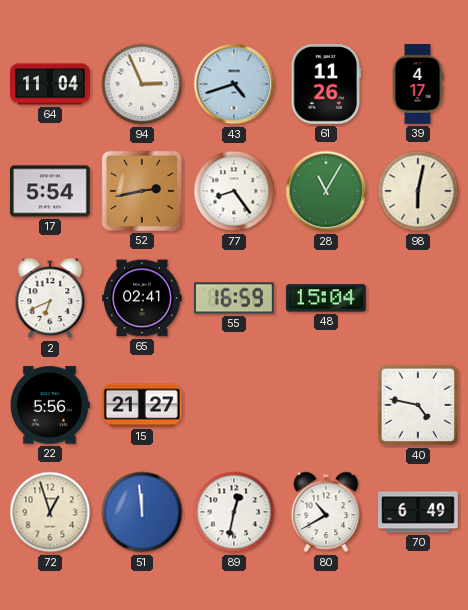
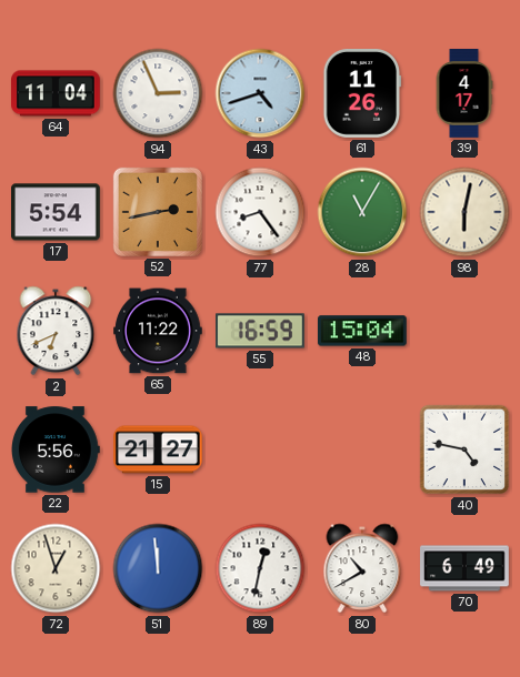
65: 02:41 -> 11:22 (159, 331)
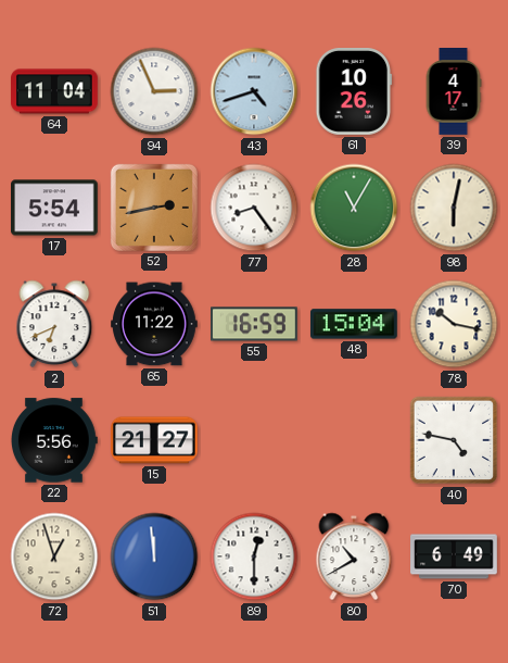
61: 11:26 -> 10:26 (354, 92)
78: none -> 10:17 (454, 324)
89: 12:32 -> 12:30 (254, 556)
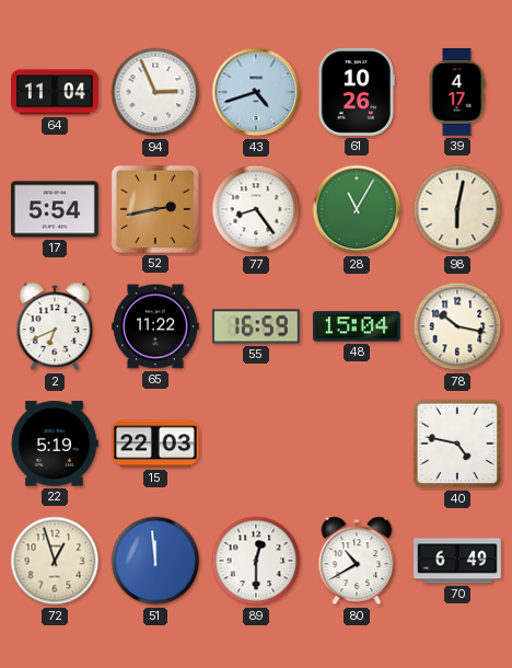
22: 5:56 -> 5:19 (56, 444)
15: 21:27 -> 22:03 (156, 444)
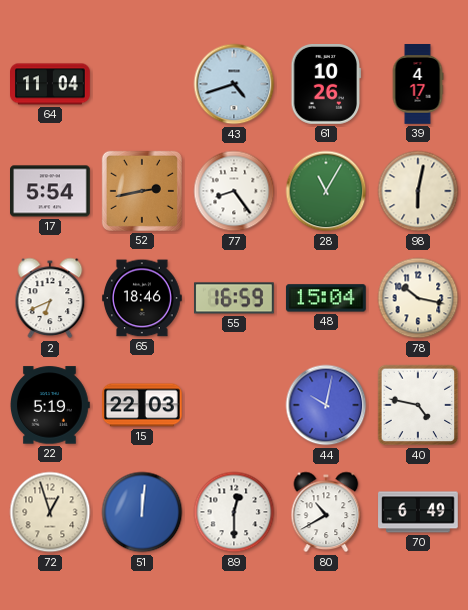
94: 2:56 -> none (155, 92)
65: 11:22 -> 18:46 (143, 298)
44: none -> 10:02 (326, 405)
51: 11:59 -> 12:01 (142, 512)
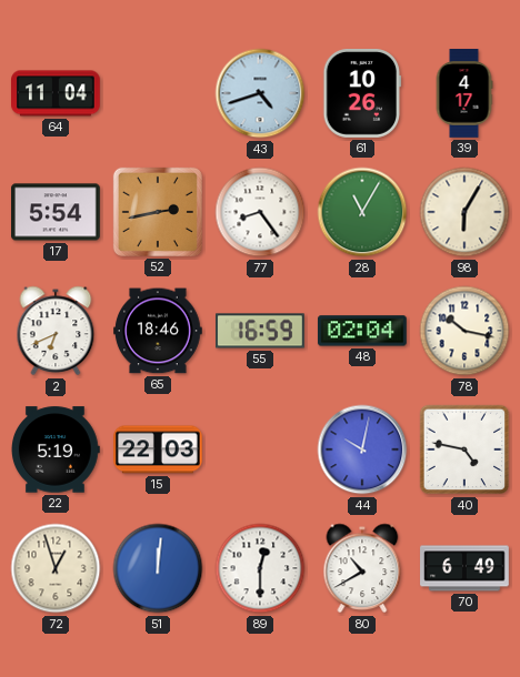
98: 6:02 -> 6:05 (464, 212)
48: 15:04 -> 02:04 (362, 331)
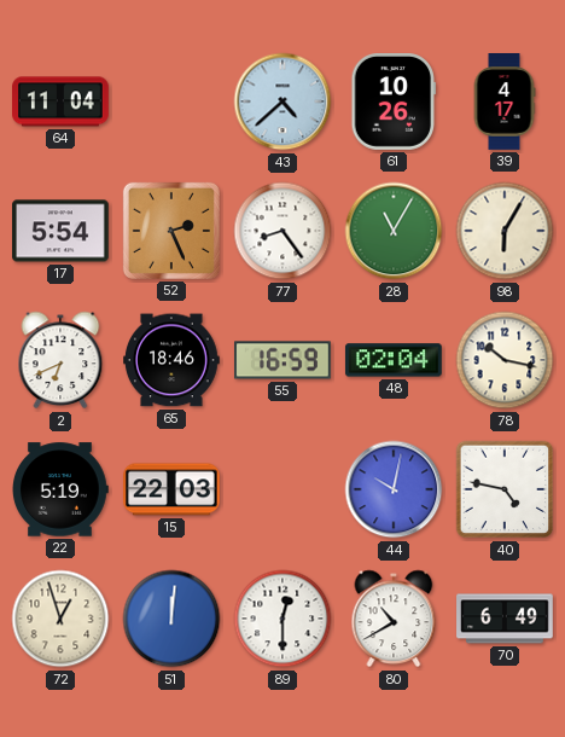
43: 4:42 -> 4:38 (282, 101)
52: 2:43 -> 2:26 (171, 231)
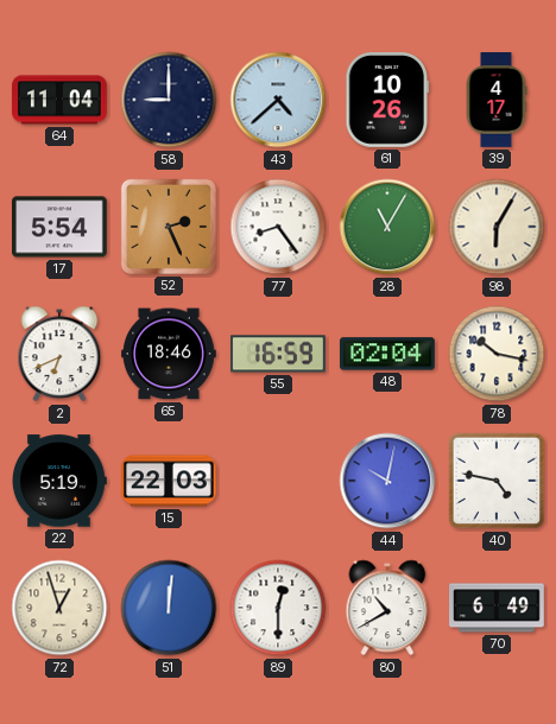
58: none -> 9:00 (169, 100)
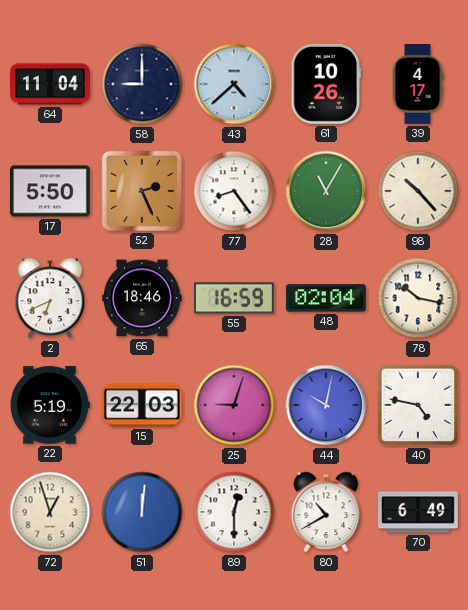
17: 5:54 -> 5:50 (51, 191)
98: 6:05 -> 10:23 (418, 191)
25: none -> 9:03 (234, 405)
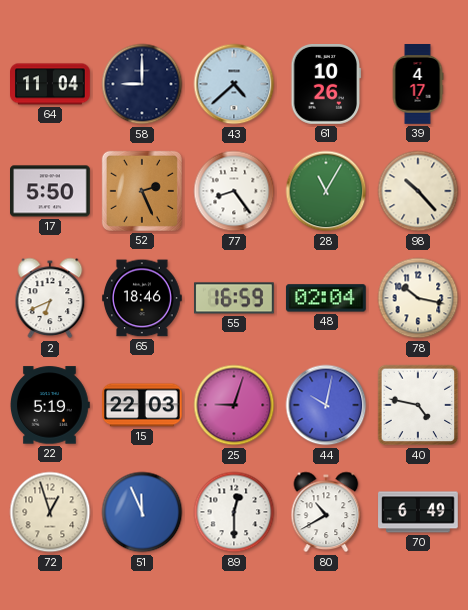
51: 12:01 -> 11:56 (142, 512)
